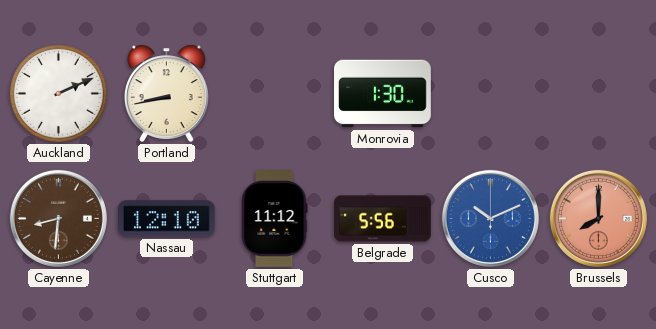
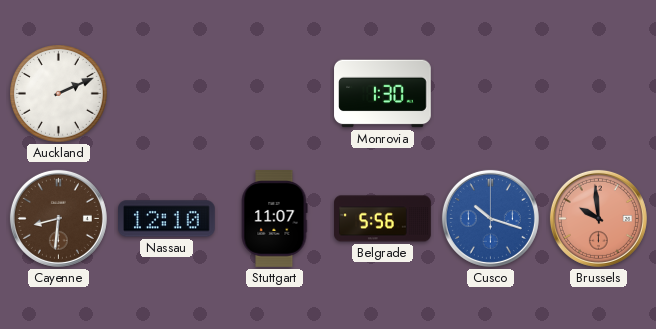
Portland: 8:43 -> none (166, 93)
Stuttgart: 11:12 -> 11:07 (274, 219)
Cusco: 10:11 -> 10:18 (490, 218)
Brussels: 8:00 -> 9:59 (598, 218)
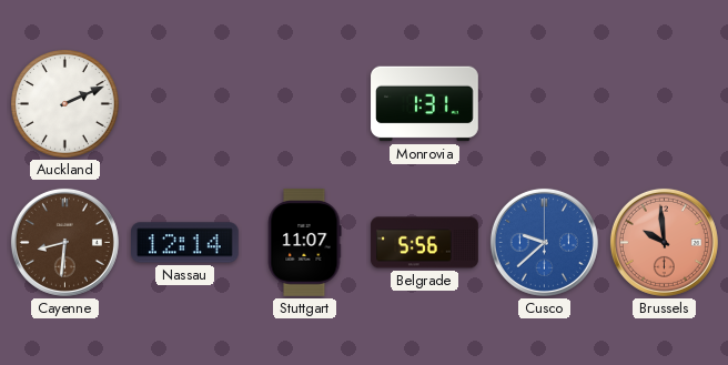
Monrovia: 1:30 -> 1:31 (425, 104)
Nassau: 12:10 -> 12:14 (185, 243)
Cusco: 10:18 -> 9:38 (544, 242)
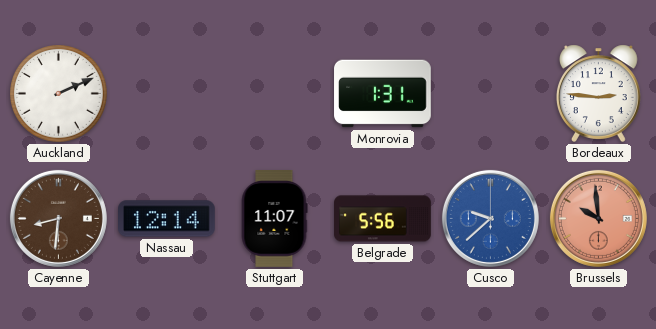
Bordeaux: none -> 2:46 (598, 93)
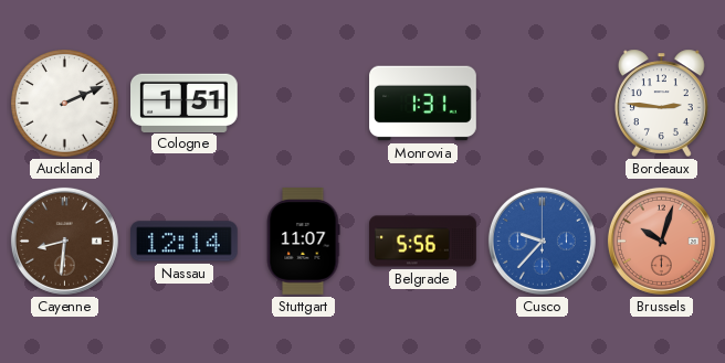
Cologne: none -> 1:51 (185, 103)
Cusco: 9:38 -> 9:37 (542, 241)
Brussels: 9:59 -> 10:03 (661, 241)
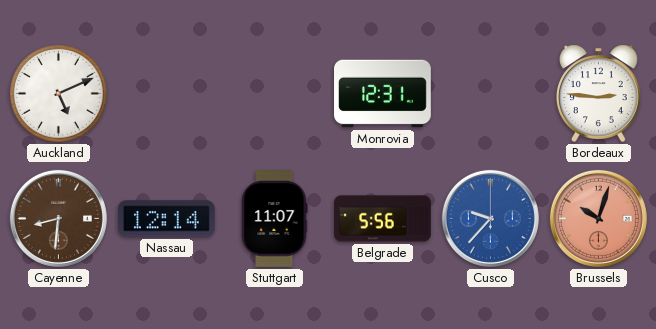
Auckland: 2:11 -> 5:11 (59, 94)
Cologne: 1:51 -> none (185, 103)
Monrovia: 1:31 -> 12:31 (383, 94)
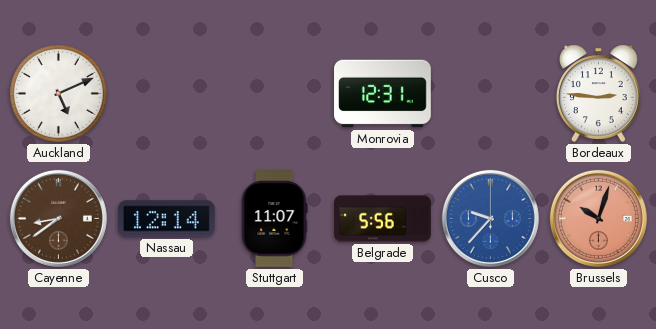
Cayenne: 8:31 -> 8:39 (58, 218)
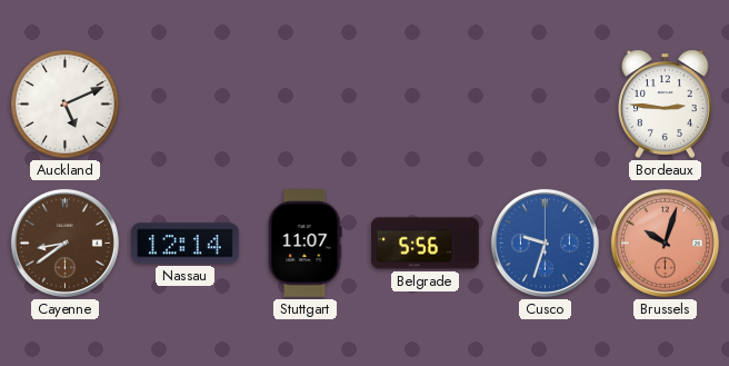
Monrovia: 12:31 -> none (383, 94)
Cusco: 9:37 -> 9:33 (545, 243)
